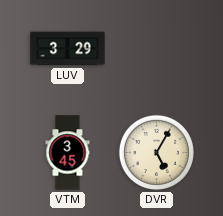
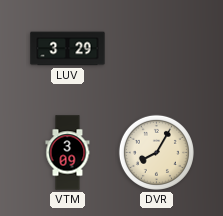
VTM: 3:45 -> 3:09 (68, 153)
DVR: 5:05 -> 8:05 (156, 152)
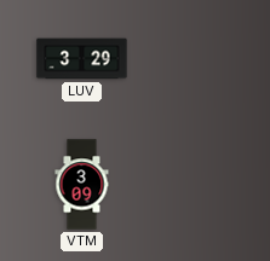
DVR: 8:05 -> none (156, 152)
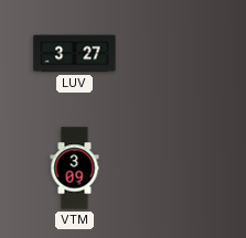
LUV: 3:29 -> 3:27 (75, 54)
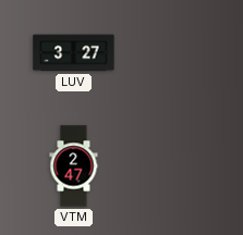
VTM: 3:09 -> 2:47 (74, 166)
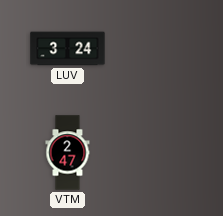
LUV: 3:27 -> 3:24 (68, 49)
